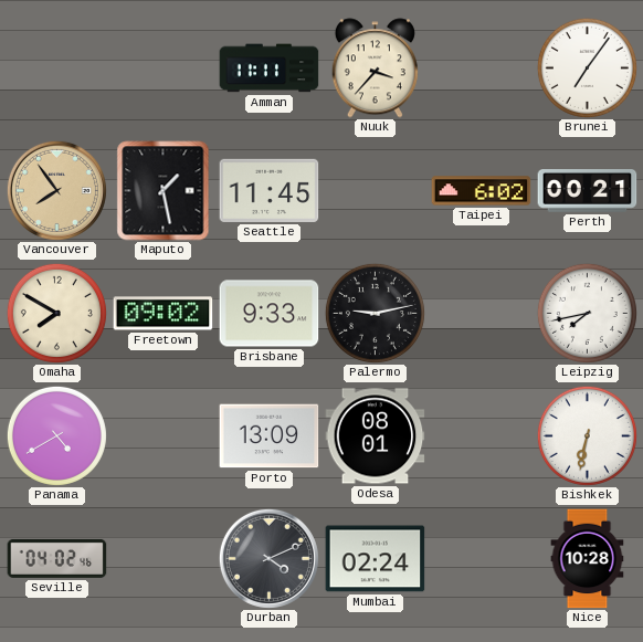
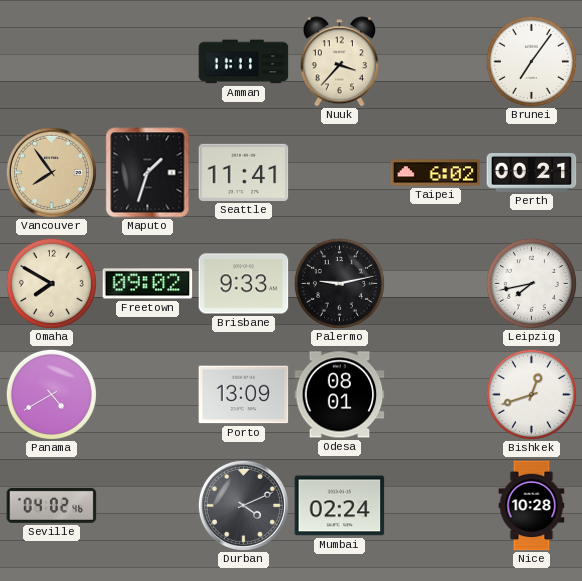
Maputo: 1:28 -> 1:33 (148, 173)
Seattle: 11:45 -> 11:41 (244, 172)
Bishkek: 6:32 -> 12:42 (531, 394)
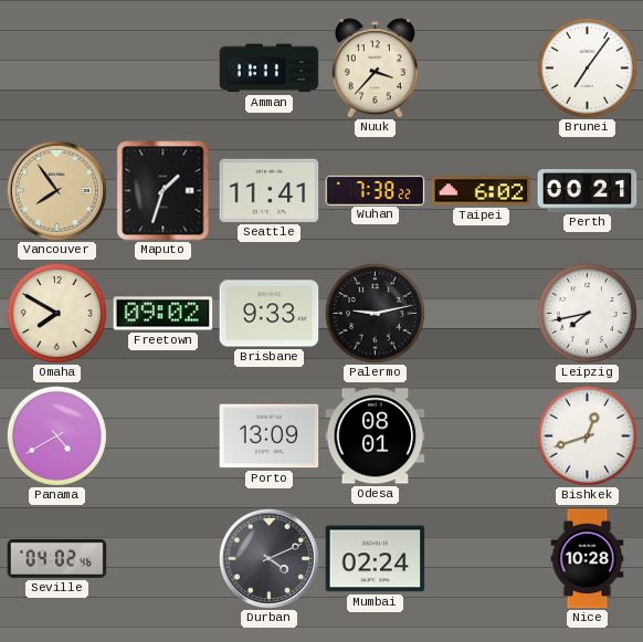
Wuhan: none -> 7:38 (376, 190)
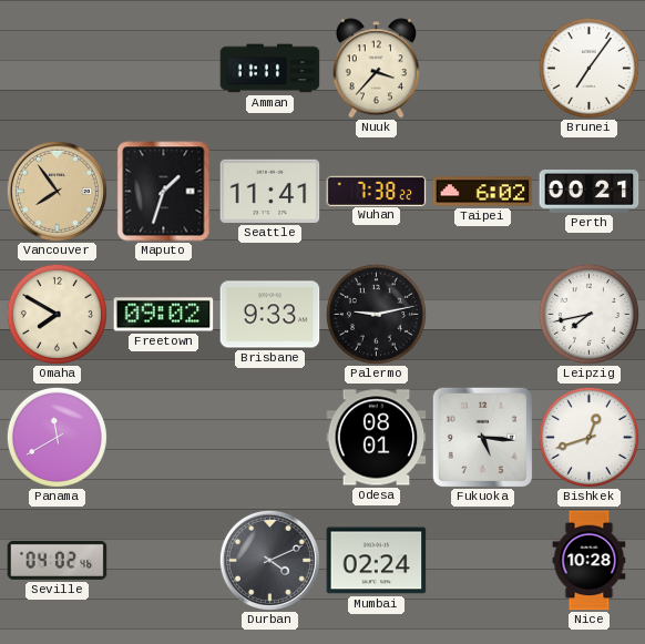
Panama: 4:40 -> 11:40 (57, 437)
Porto: 13:09 -> none (270, 436)
Fukuoka: none -> 5:16 (482, 437)
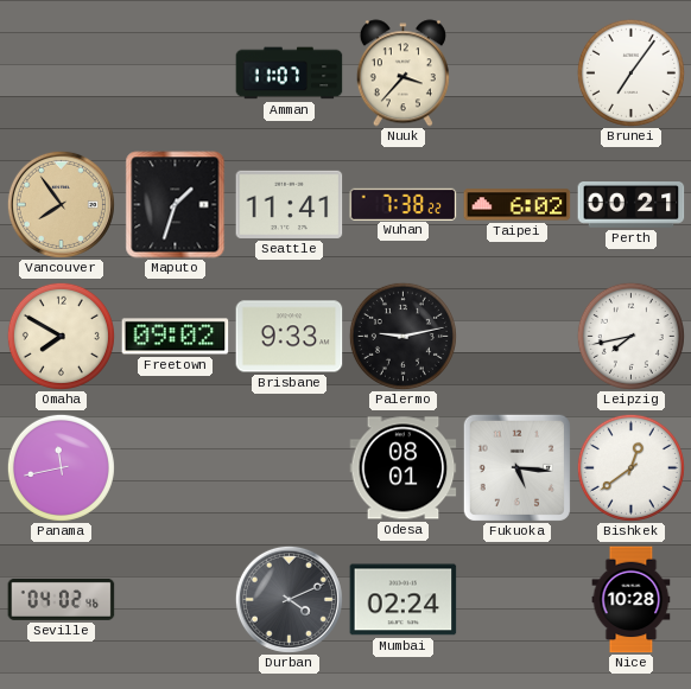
Amman: 11:11 -> 11:07 (290, 74)
Panama: 11:40 -> 11:43 (61, 467)
Bishkek: 12:42 -> 12:39 (630, 467)
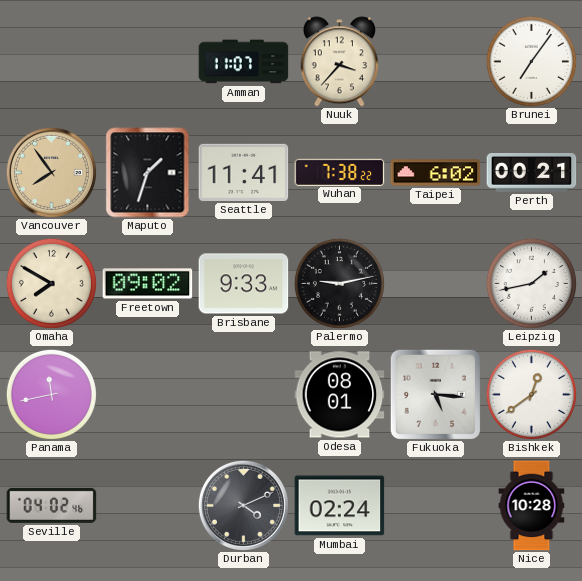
Leipzig: 7:43 -> 1:43 (531, 283)
